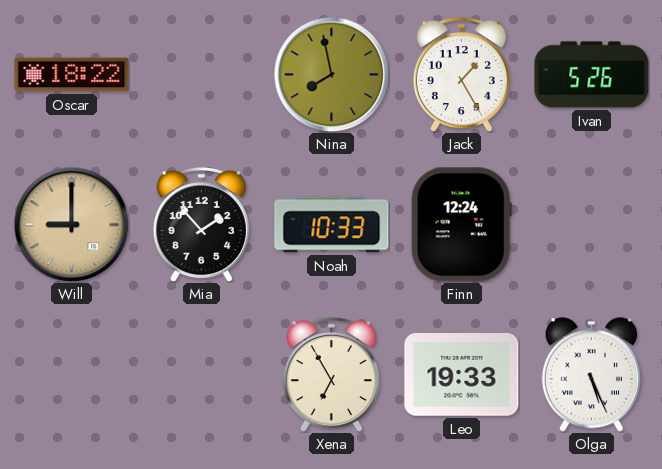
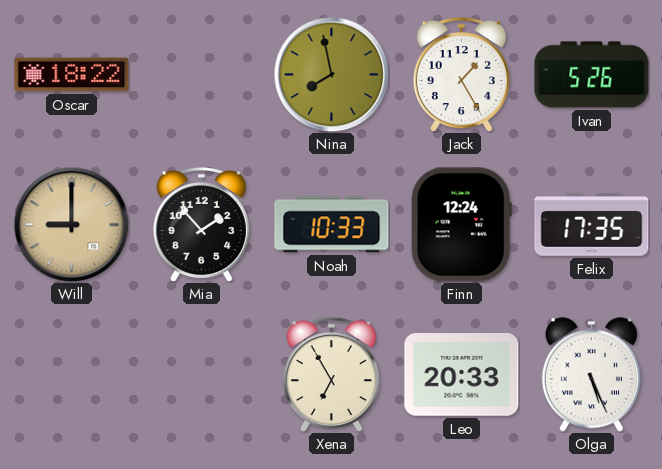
Felix: none -> 17:35 (592, 224)
Leo: 19:33 -> 20:33 (462, 375)
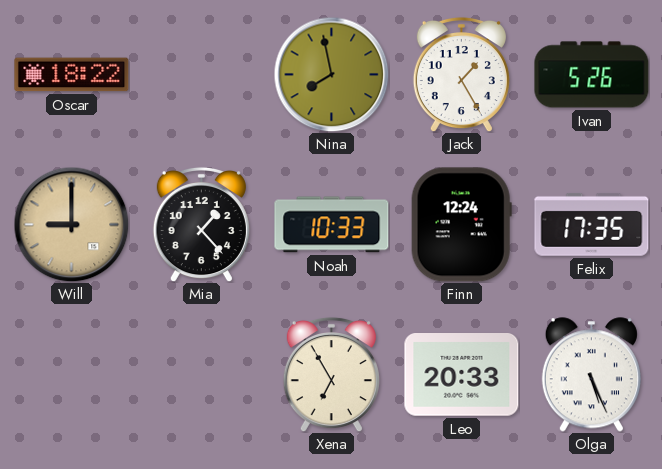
Mia: 1:53 -> 1:23 (201, 224)
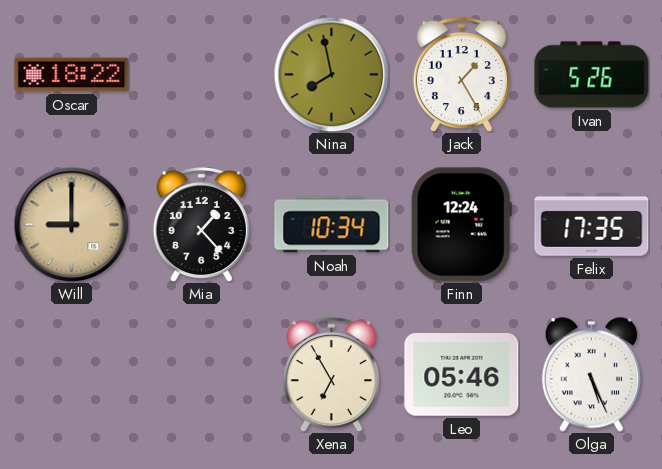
Noah: 10:33 -> 10:34 (332, 225)
Leo: 20:33 -> 05:46 (462, 375)
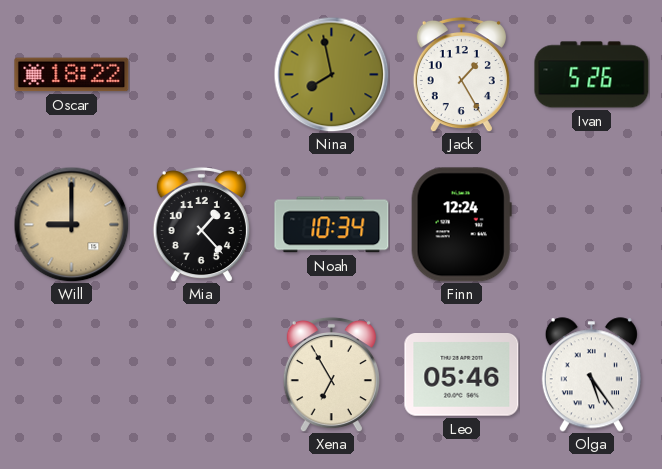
Felix: 17:35 -> none (592, 224)
Olga: 5:26 -> 5:24 (591, 375)
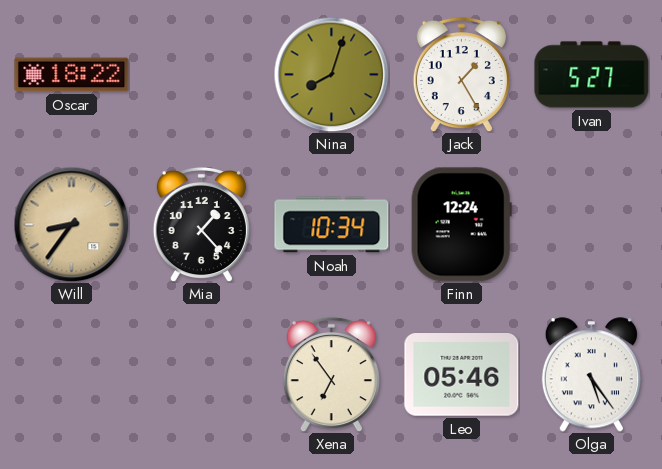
Nina: 7:58 -> 8:03 (331, 74)
Ivan: 5:26 -> 5:27 (592, 75)
Will: 9:00 -> 8:36 (71, 224)
Xena: 6:55 -> 6:54 (331, 374)
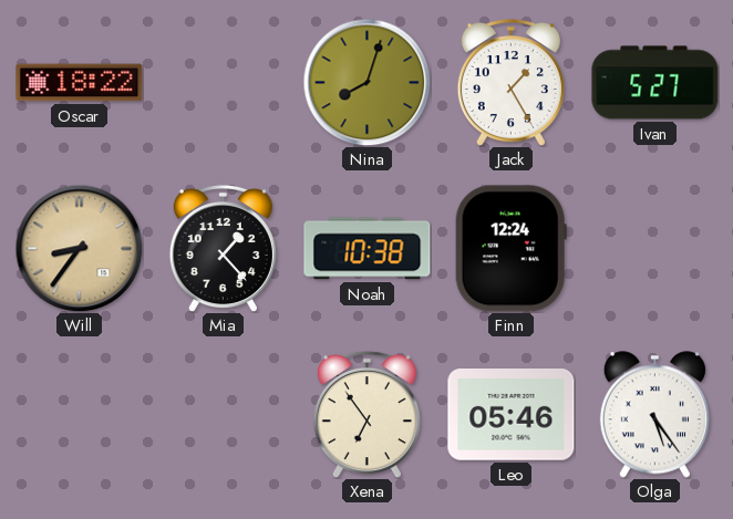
Noah: 10:34 -> 10:38 (368, 249)
